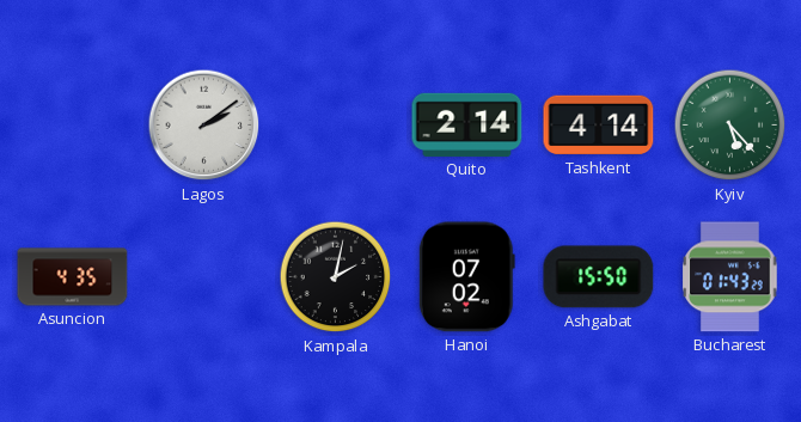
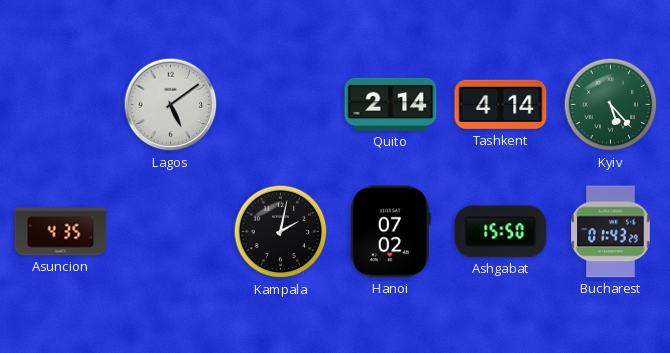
Lagos: 2:09 -> 5:09 (171, 105)
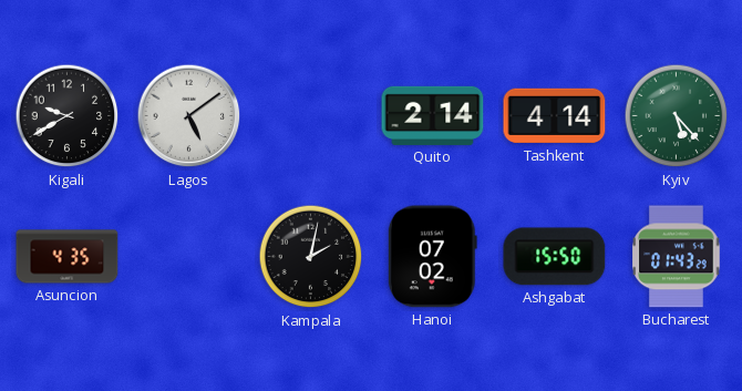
Kigali: none -> 9:40 (68, 116)
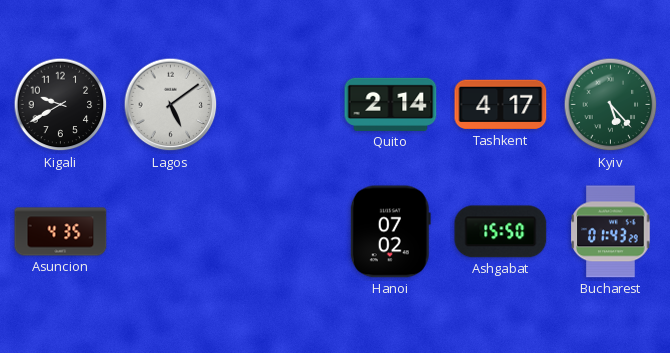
Tashkent: 4:14 -> 4:17 (501, 105)
Kampala: 2:02 -> none (311, 257)
